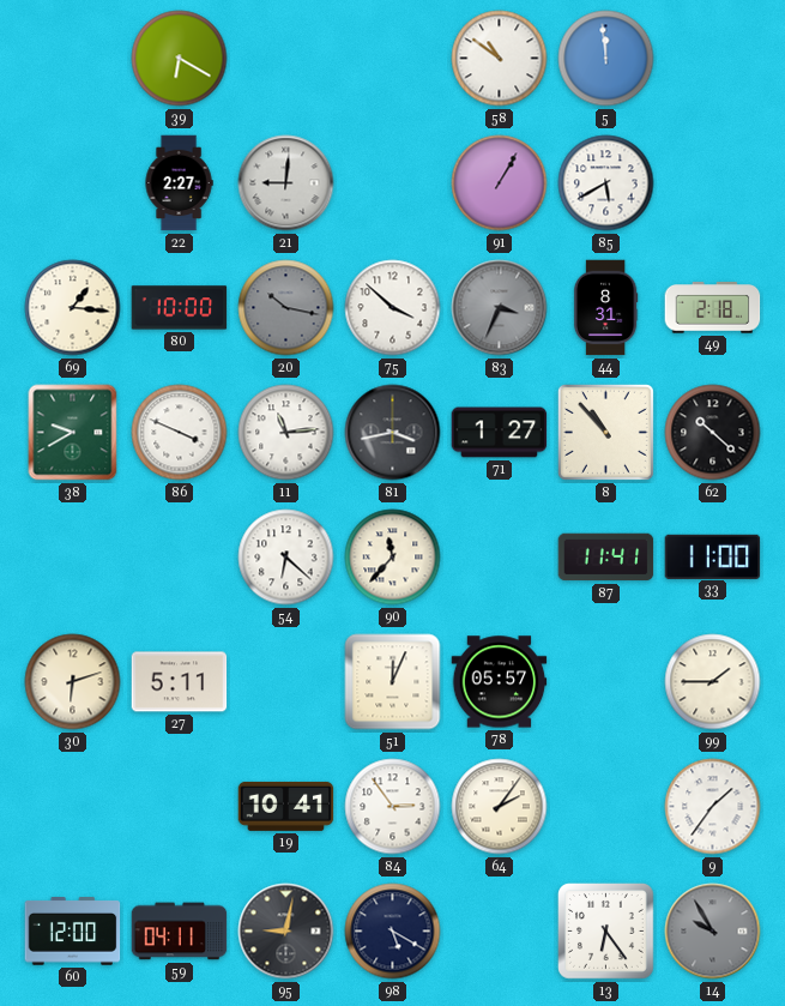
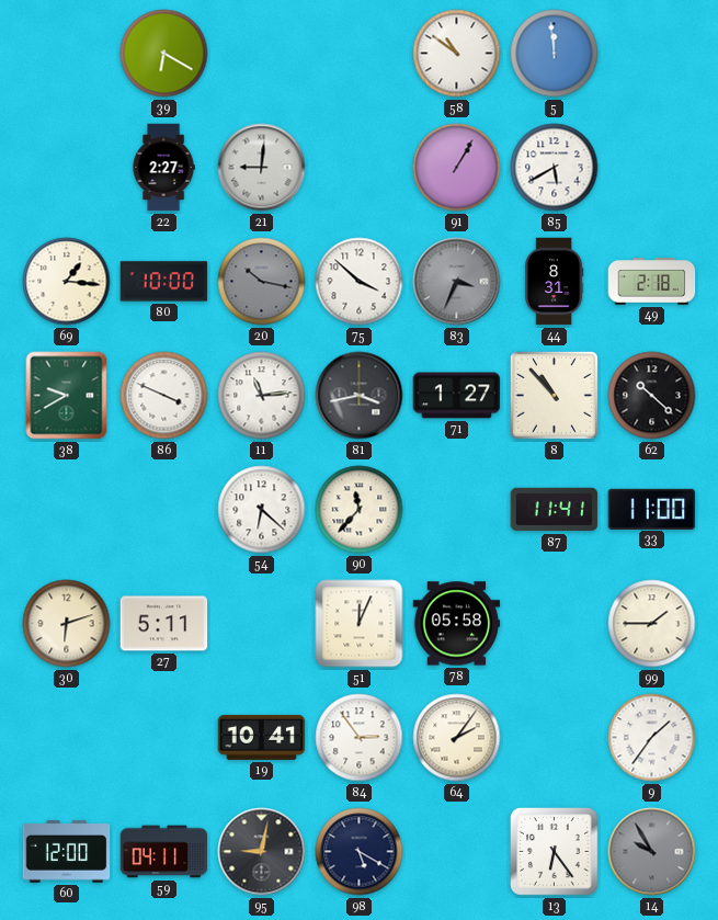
78: 05:57 -> 05:58 (457, 624)
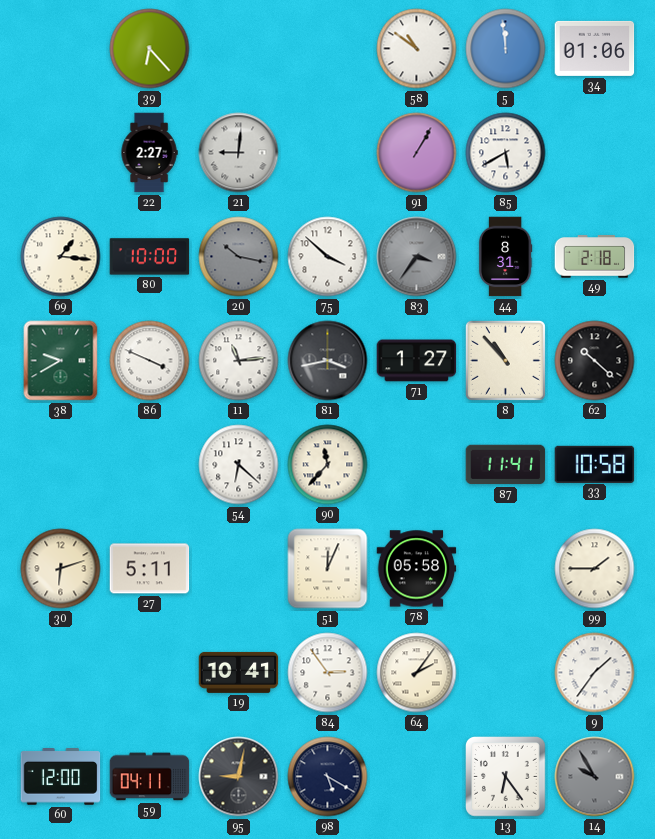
39: 6:20 -> 6:23 (150, 49)
34: none -> 01:06 (595, 48)
83: 3:34 -> 3:36 (417, 257)
33: 11:00 -> 10:58 (595, 464)
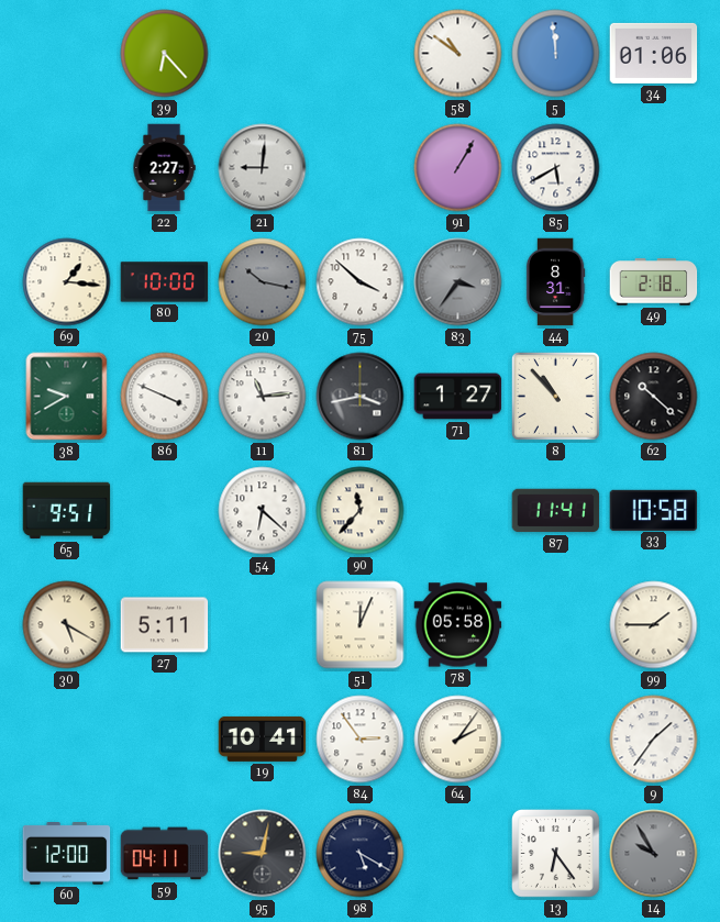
65: none -> 9:51 (67, 511)
30: 6:12 -> 5:20 (67, 625)
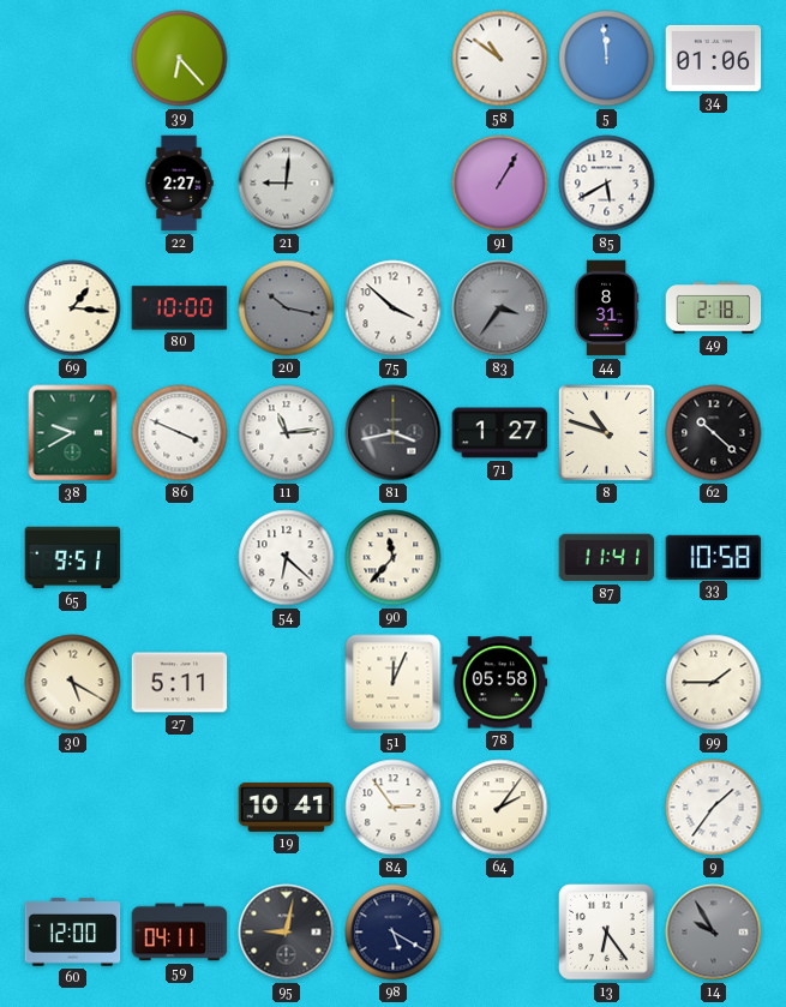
8: 10:53 -> 10:48 (606, 432)
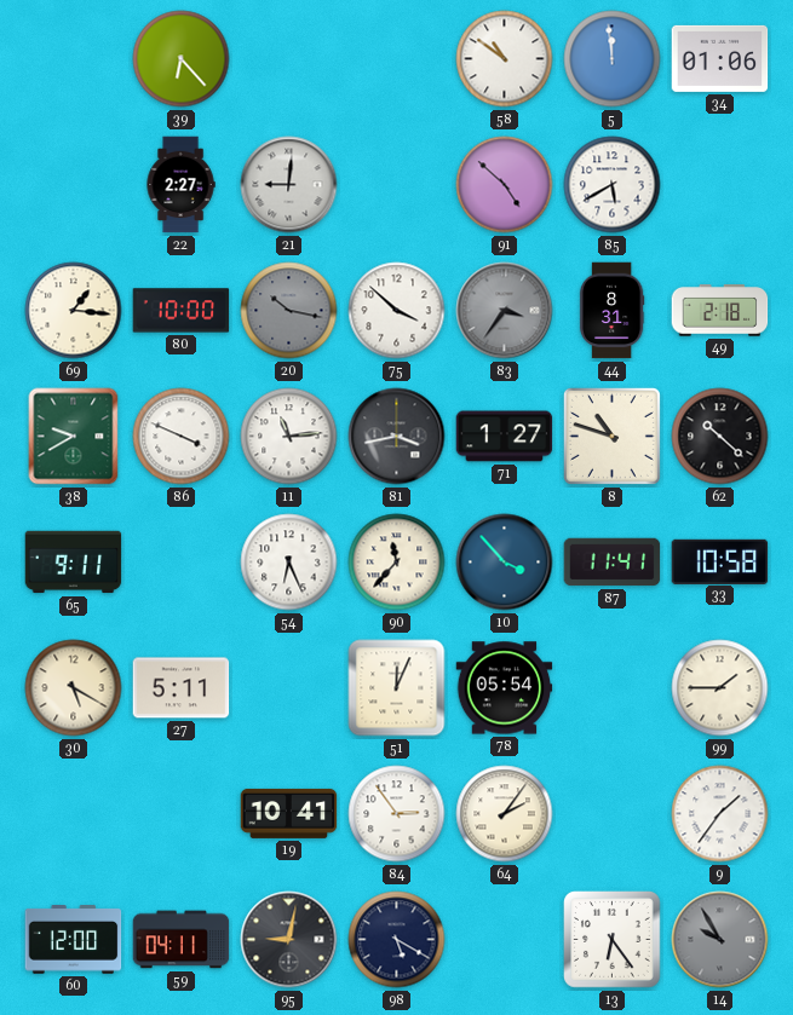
91: 1:05 -> 4:52 (505, 185)
65: 9:51 -> 9:11 (74, 563)
54: 6:22 -> 6:26 (289, 563)
10: none -> 3:53 (505, 563)
78: 05:58 -> 05:54 (505, 688)
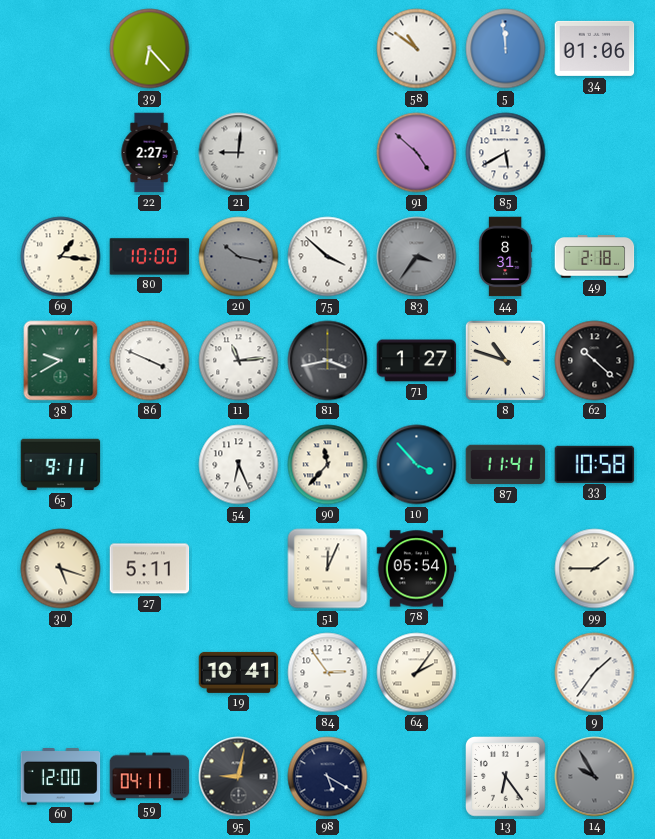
30: 5:20 -> 5:18 (61, 569)
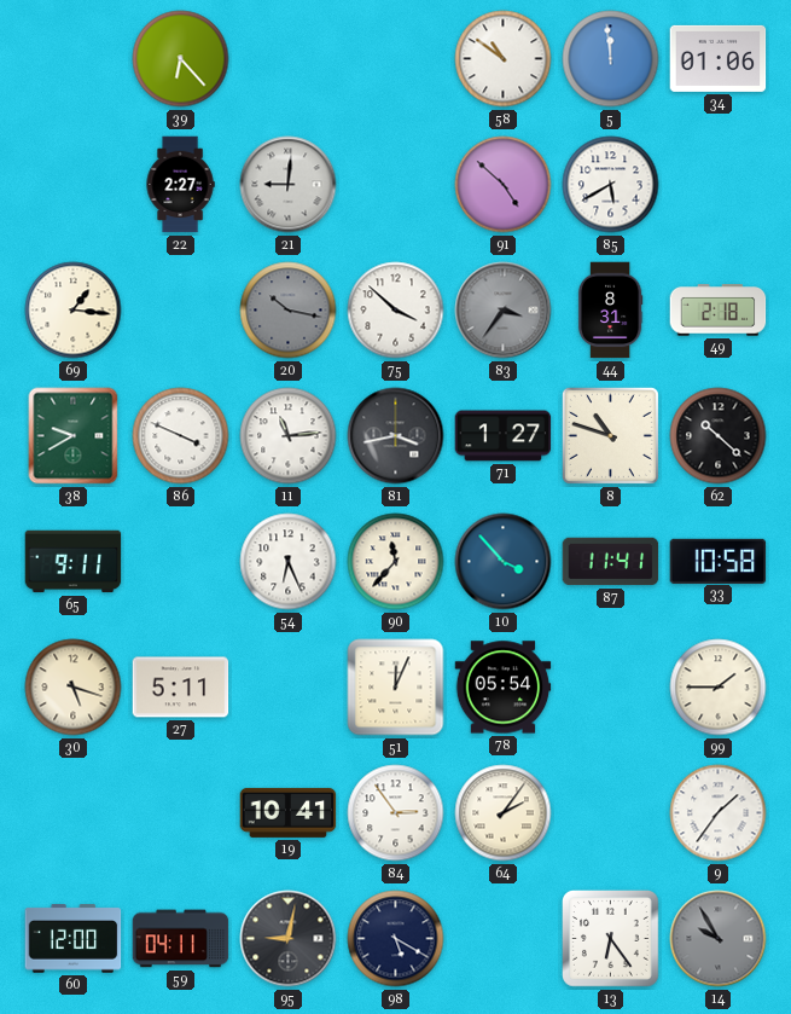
80: 10:00 -> none (150, 257)
